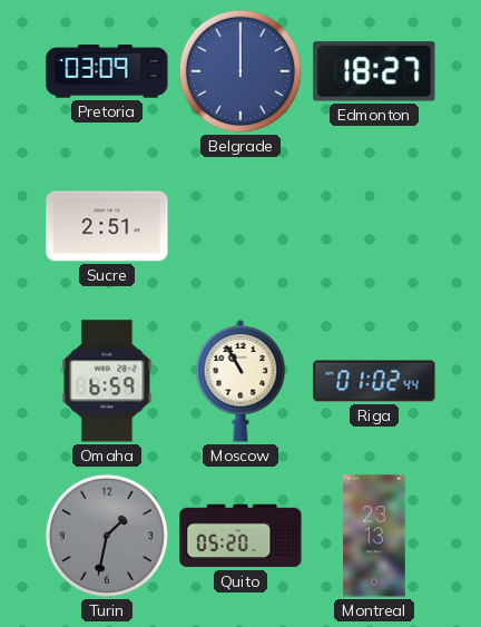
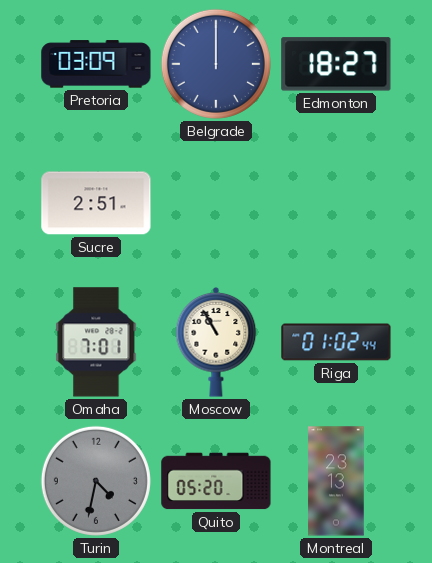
Omaha: 6:59 -> 7:01 (96, 342)
Turin: 1:32 -> 4:32 (96, 481)
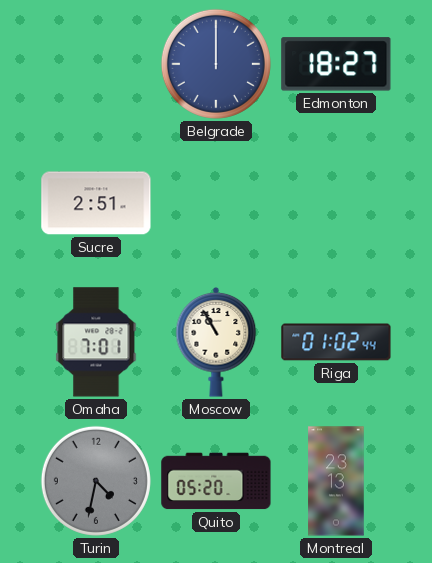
Pretoria: 03:09 -> none (96, 64)
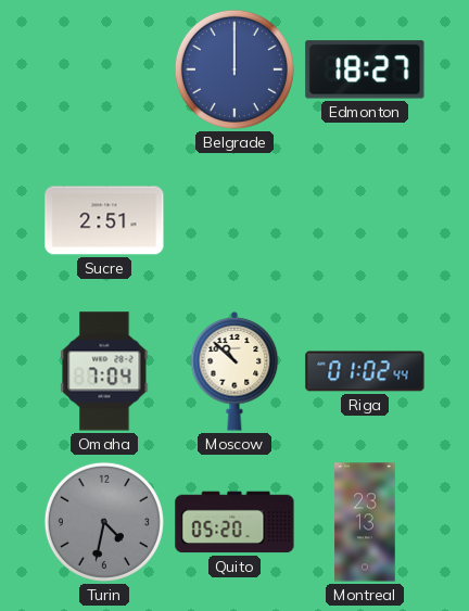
Omaha: 7:01 -> 7:04 (104, 371)
Moscow: 10:55 -> 10:52 (234, 371)
